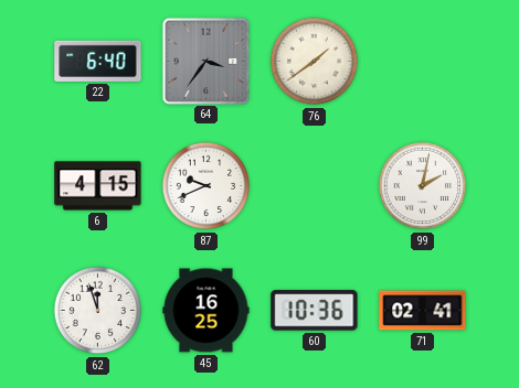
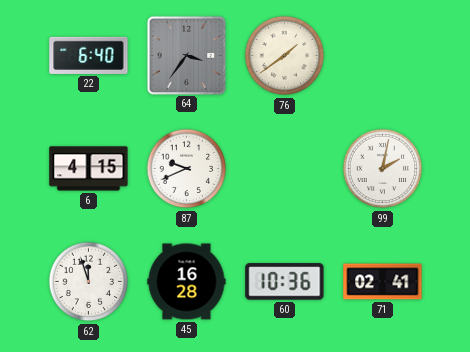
45: 16:25 -> 16:28 (187, 282)
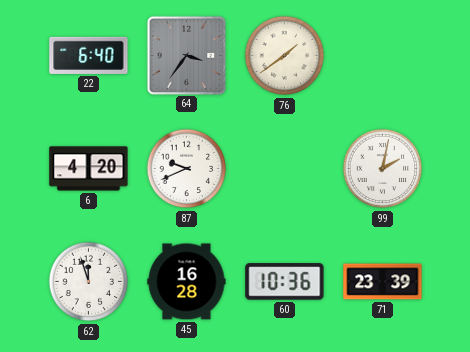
6: 4:15 -> 4:20 (89, 169)
71: 02:41 -> 23:39 (383, 282)
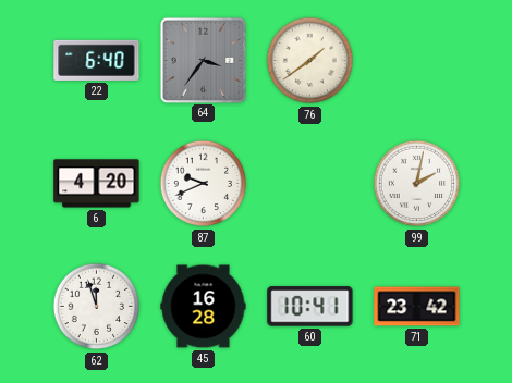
60: 10:36 -> 10:41 (310, 307)
71: 23:39 -> 23:42 (417, 307)
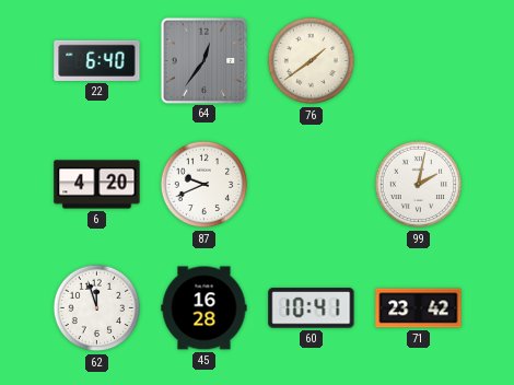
64: 3:36 -> 12:36 (203, 60)
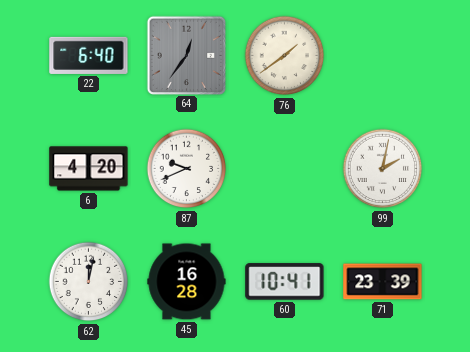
62: 11:57 -> 12:02 (89, 282)
71: 23:42 -> 23:39 (383, 282)
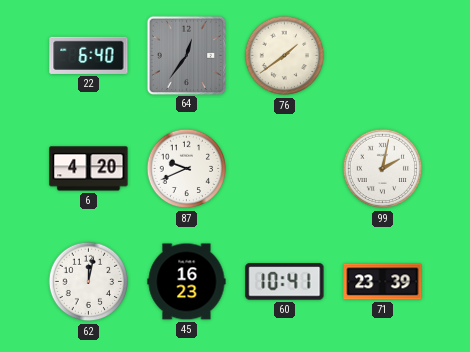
45: 16:28 -> 16:23 (187, 282)
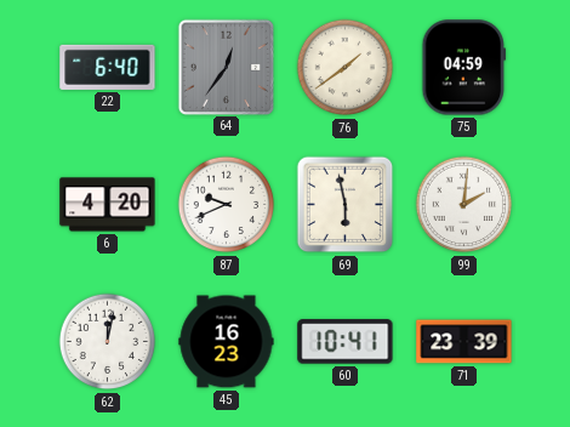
75: none -> 04:59 (464, 68)
69: none -> 5:58 (346, 205)
99: 2:02 -> 2:01 (464, 205)
